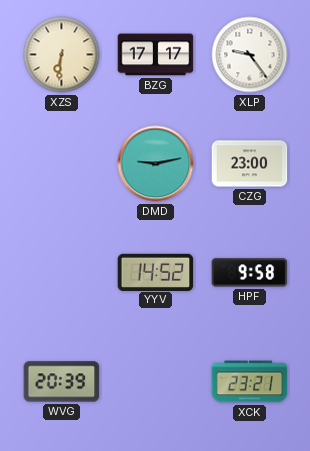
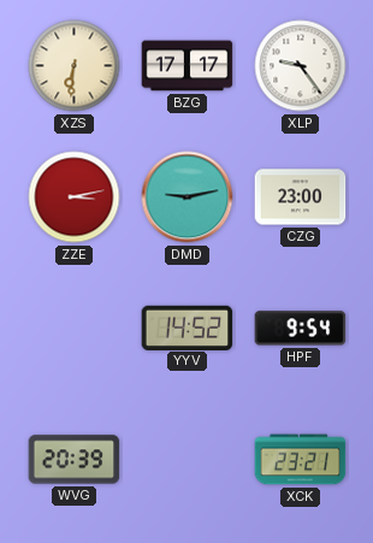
ZZE: none -> 3:13 (75, 197)
HPF: 9:58 -> 9:54 (301, 329)
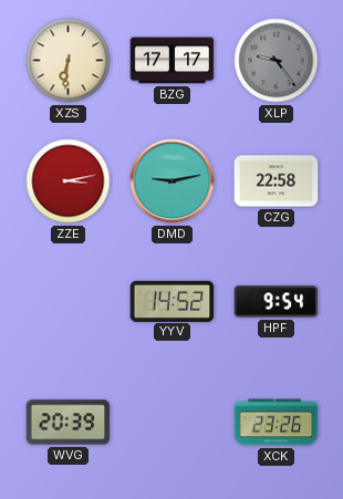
XLP dial: white -> grey (277, 61)
CZG: 23:00 -> 22:58 (277, 181)
XCK: 23:21 -> 23:26 (277, 423)
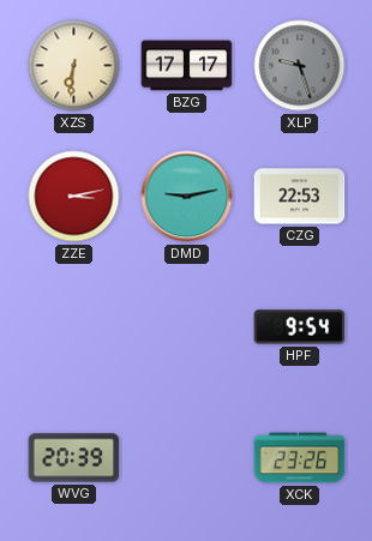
XLP: 9:24 -> 9:27 (300, 66)
CZG: 22:58 -> 22:53 (300, 197)
YYV: 14:52 -> none (173, 301)
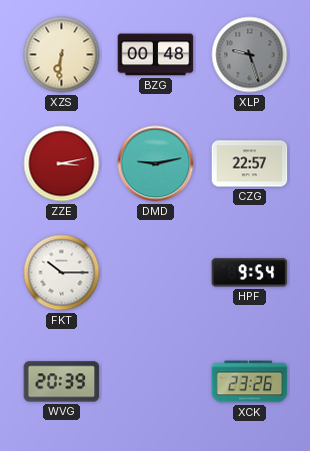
BZG: 17:17 -> 00:48 (156, 55)
CZG: 22:53 -> 22:57 (250, 164)
FKT: none -> 10:15 (62, 273)
